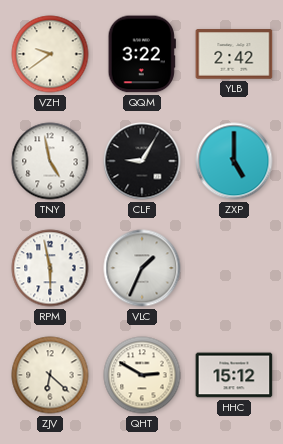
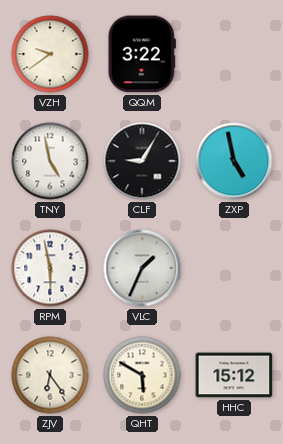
YLB: 2:42 -> none (234, 54)
ZXP: 5:00 -> 4:58 (234, 161)
ZJV: 6:22 -> 6:24 (50, 375)
QHT: 2:50 -> 5:50 (142, 375)
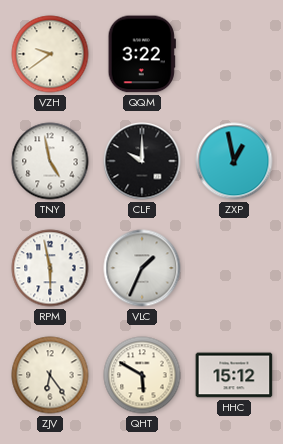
CLF: 9:05 -> 10:00 (142, 161)
ZXP: 4:58 -> 12:58 (234, 161)
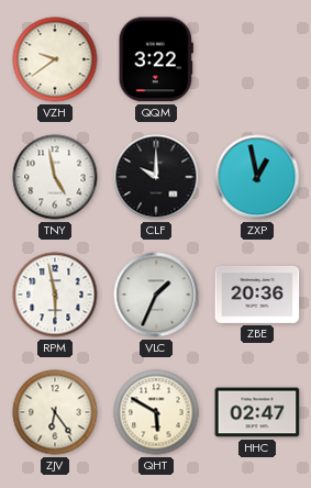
ZBE: none -> 20:36 (257, 295)
HHC: 15:12 -> 02:47 (257, 412)
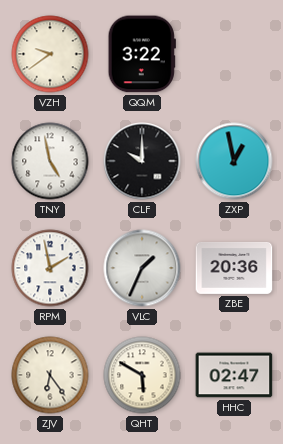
RPM: 5:58 -> 1:58 (50, 268)
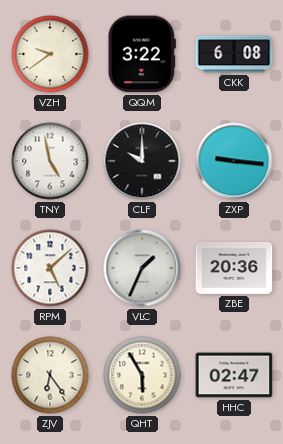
CKK: none -> 6:08 (234, 54)
ZXP: 12:58 -> 9:16 (234, 161)
RPM: 1:58 -> 5:08 (50, 268)
QHT: 5:50 -> 5:55 (142, 375)
